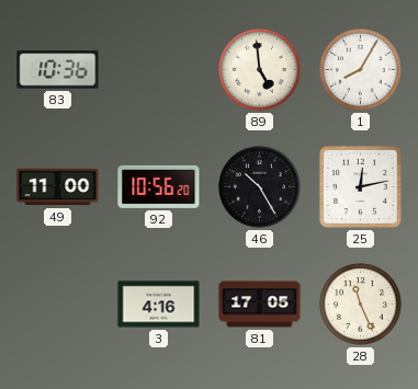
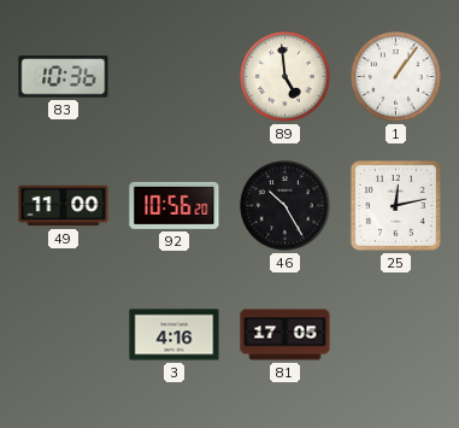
1: 8:05 -> 1:06 (396, 77)
28: 11:26 -> none (361, 305)
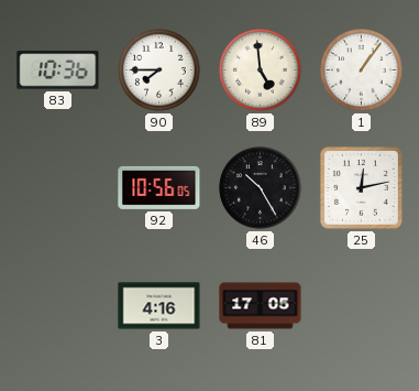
90: none -> 7:45 (159, 70)
49: 11:00 -> none (64, 206)
92: 10:56:20 -> 10:56:05 (159, 187)
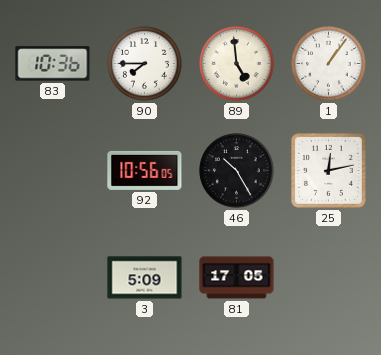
3: 4:16 -> 5:09 (145, 278)
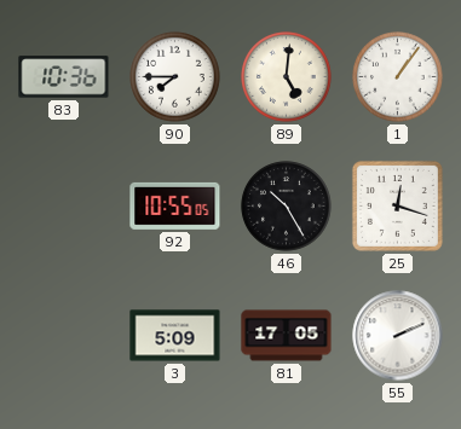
89: 4:59 -> 5:01 (287, 77)
92: 10:56 -> 10:55 (175, 205)
25: 12:13 -> 12:18 (397, 205)
55: none -> 2:11 (398, 336)
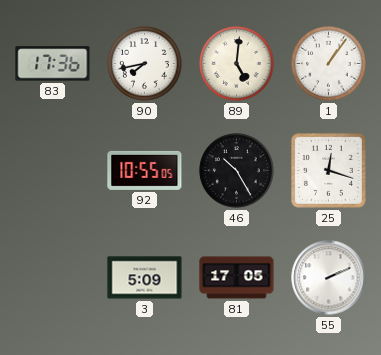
83: 10:36 -> 17:36 (53, 64)
90: 7:45 -> 7:43 (145, 64)
